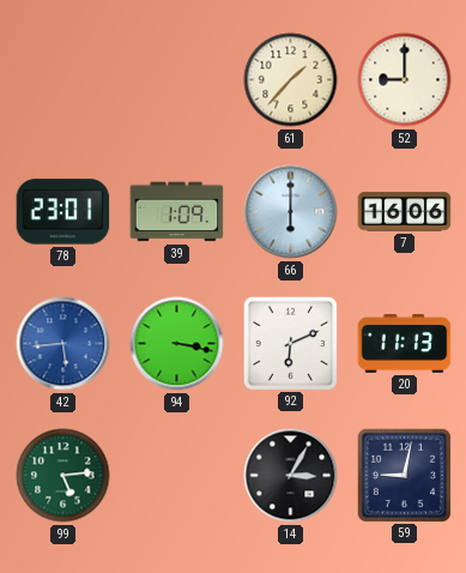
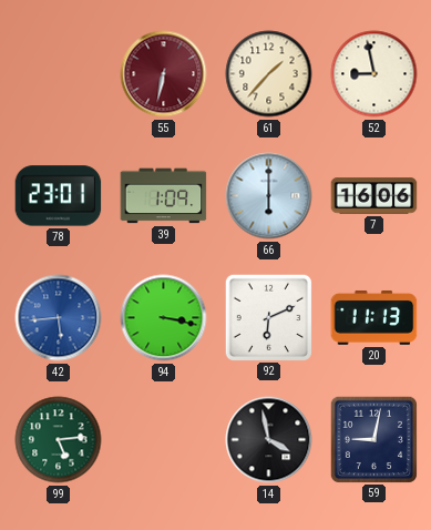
55: none -> 6:32 (164, 74)
52: 9:00 -> 8:58 (374, 74)
14: 3:05 -> 3:58 (269, 440)
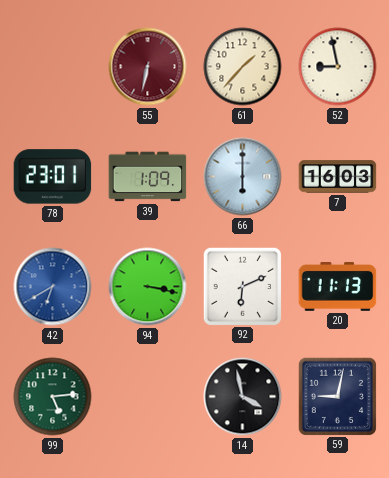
7: 16:06 -> 16:03 (338, 177)
42: 5:44 -> 6:40 (53, 287)
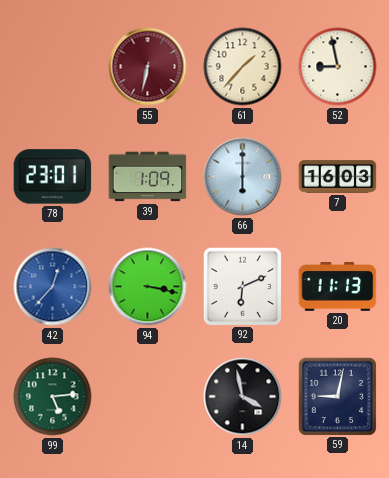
42: 6:40 -> 12:37 (53, 287)
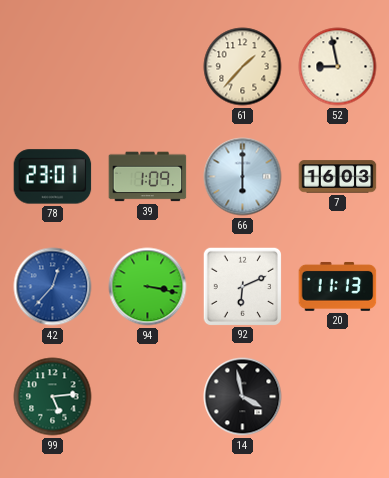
55: 6:32 -> none (148, 67)
59: 9:02 -> none (337, 396)
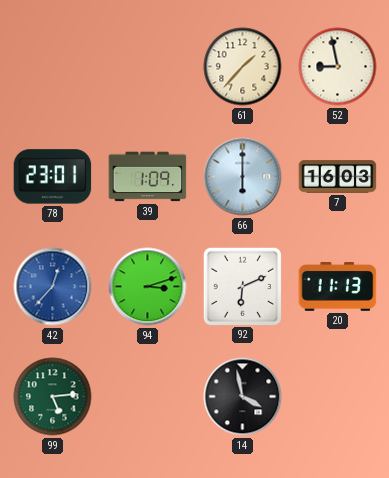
94: 3:17 -> 3:12 (148, 287)
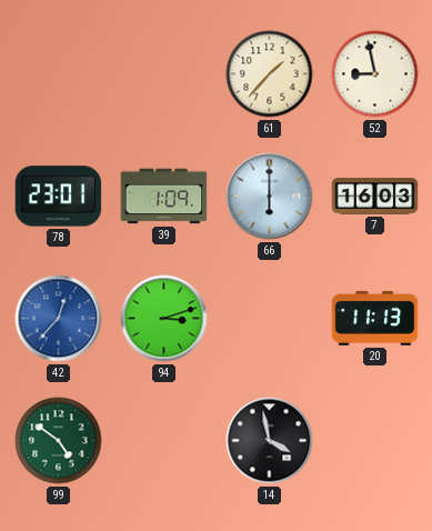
92: 6:11 -> none (242, 286)
99: 5:14 -> 4:51 (59, 441)
